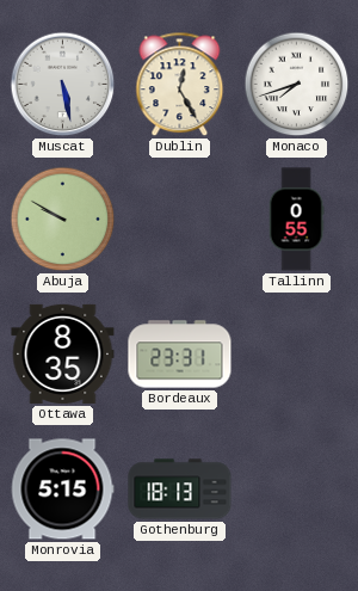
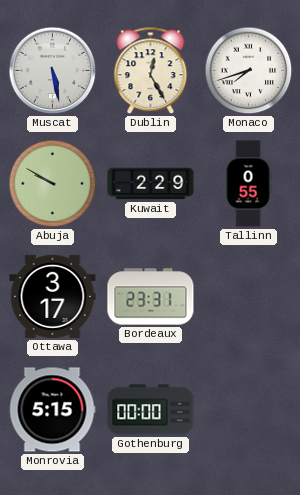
Kuwait: none -> 2:29 (151, 184)
Ottawa: 8:35 -> 3:17 (53, 296)
Gothenburg: 18:13 -> 00:00 (151, 410)
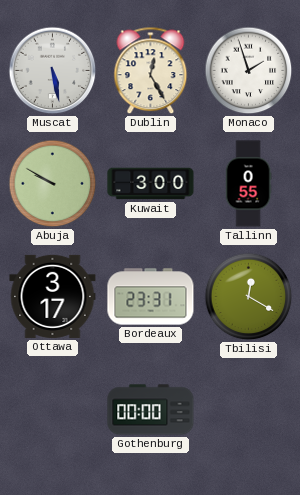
Monaco: 7:42 -> 1:57 (249, 71)
Kuwait: 2:29 -> 3:00 (151, 184)
Tbilisi: none -> 12:20 (249, 297)
Monrovia: 5:15 -> none (52, 410)
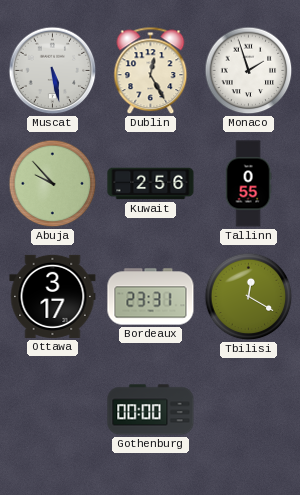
Abuja: 9:50 -> 9:53 (53, 184)
Kuwait: 3:00 -> 2:56 (151, 184)
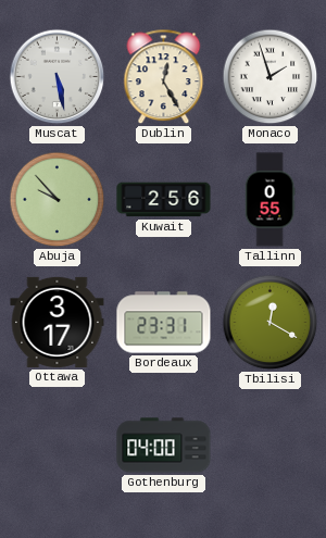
Gothenburg: 00:00 -> 04:00 (164, 446)
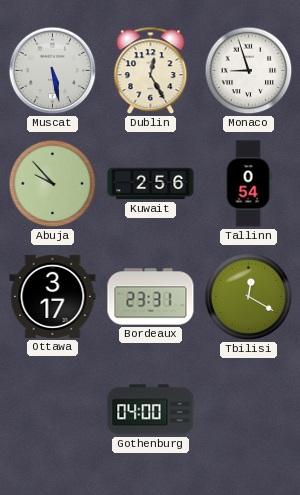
Monaco: 1:57 -> 8:57 (249, 71)
Tallinn: 0:55 -> 0:54 (248, 184)
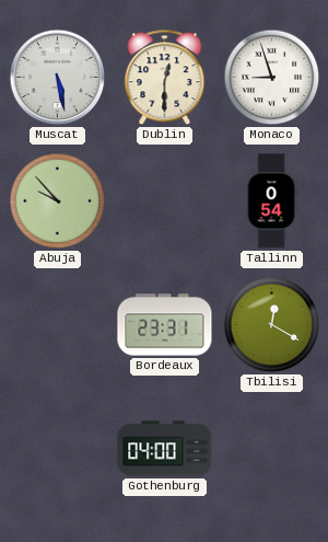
Dublin: 12:25 -> 12:30 (165, 78)
Kuwait: 2:56 -> none (151, 184)
Ottawa: 3:17 -> none (53, 296)
